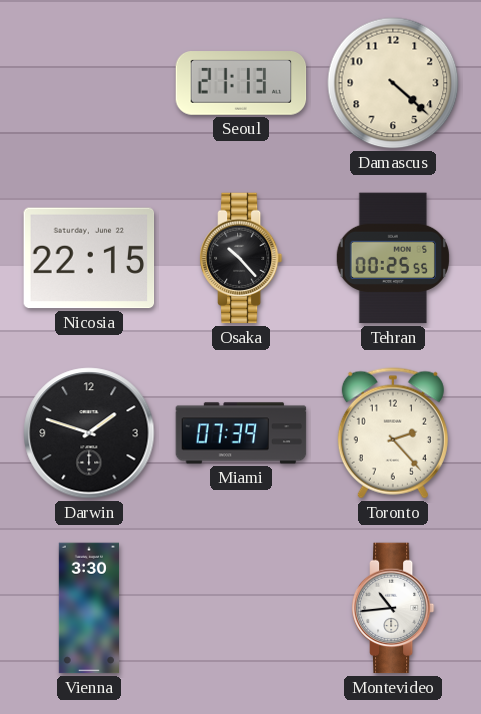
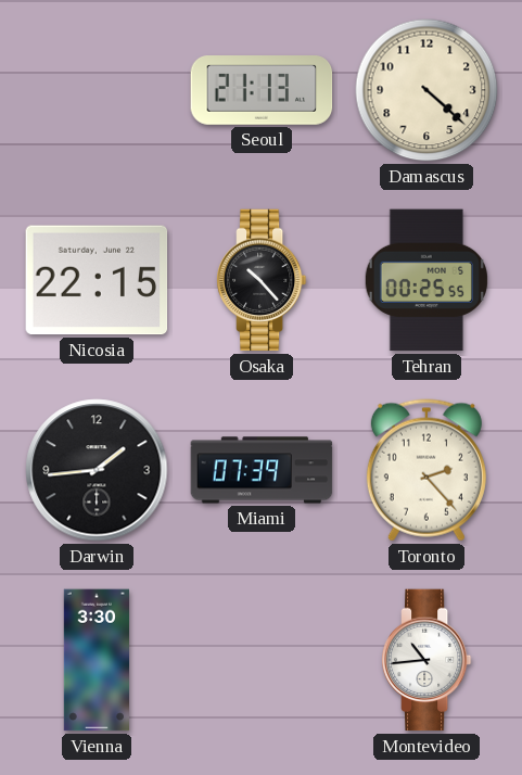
Darwin: 1:48 -> 1:44 (97, 470)
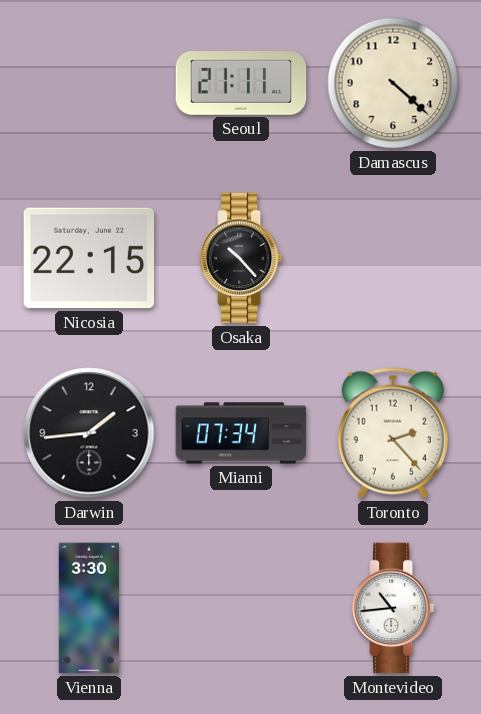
Seoul: 21:13 -> 21:11 (241, 83)
Tehran: 00:25 -> none (426, 280)
Miami: 07:39 -> 07:34 (241, 433)
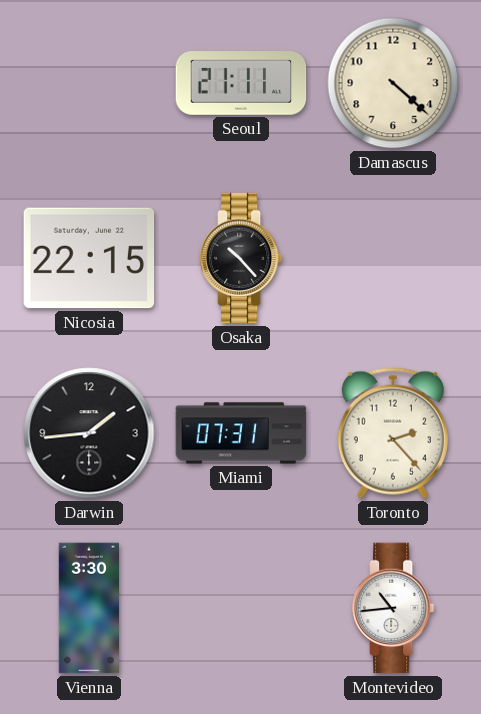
Miami: 07:34 -> 07:31 (241, 433)
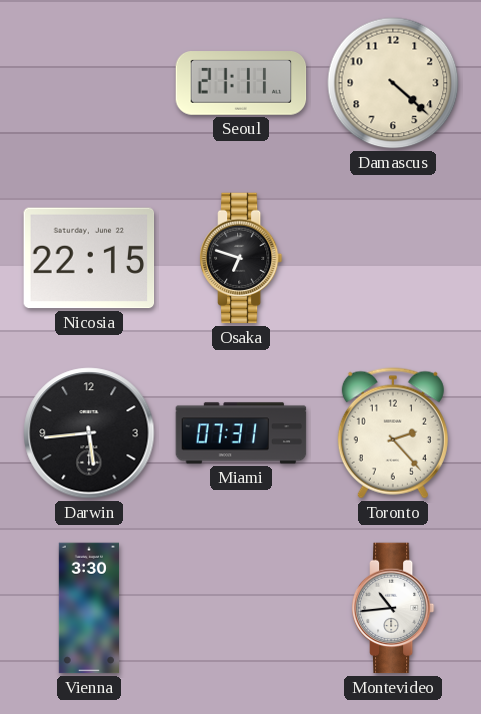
Osaka: 10:23 -> 6:48 (241, 258)
Darwin: 1:44 -> 5:44 (89, 433)
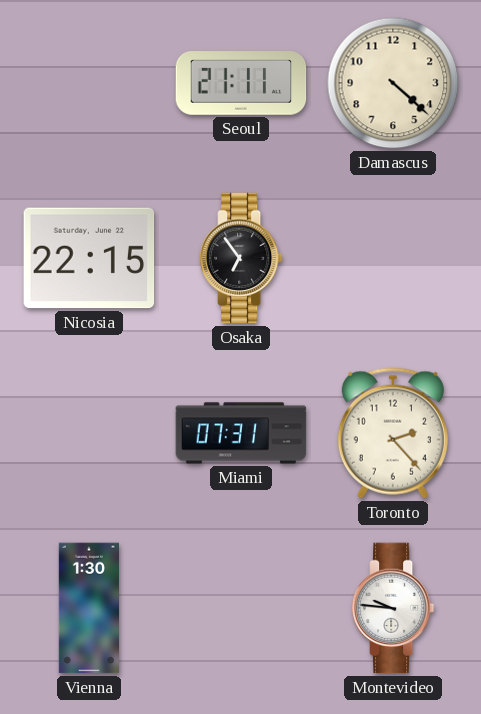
Osaka: 6:48 -> 6:54 (241, 258)
Darwin: 5:44 -> none (89, 433)
Vienna: 3:30 -> 1:30 (88, 608)
Montevideo: 10:44 -> 9:46 (393, 608)
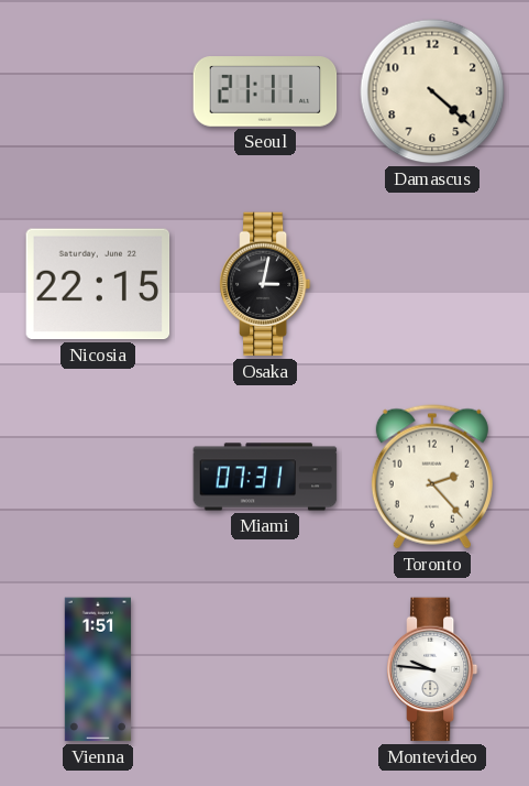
Osaka: 6:54 -> 3:02 (265, 284)
Vienna: 1:30 -> 1:51 (97, 669)
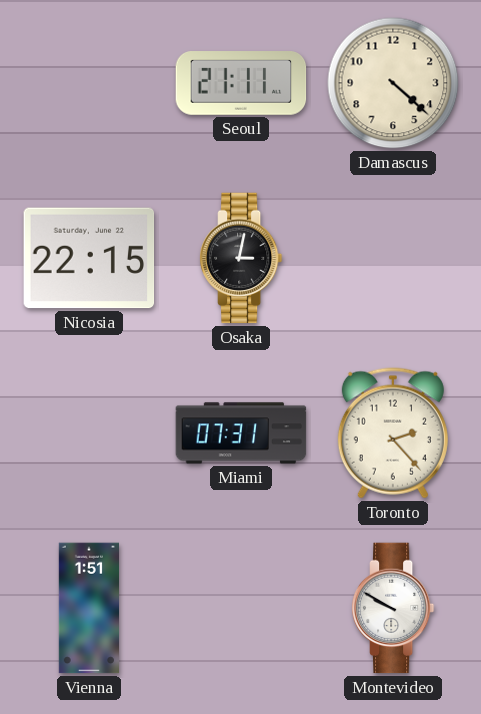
Montevideo: 9:46 -> 9:50 (393, 608)
